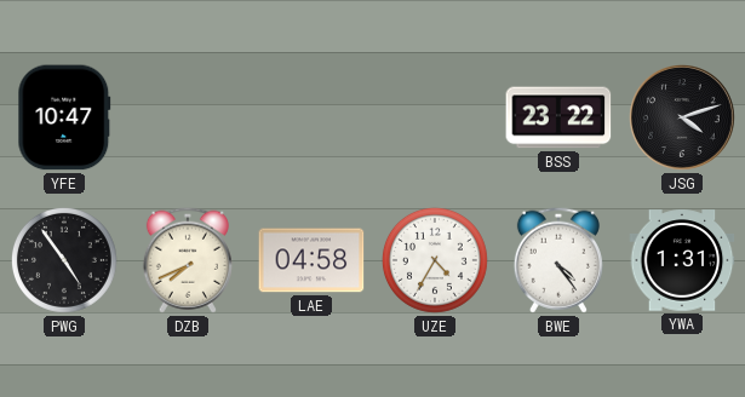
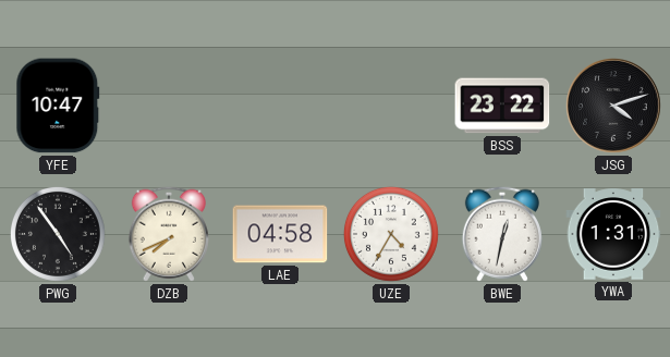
BWE: 4:24 -> 12:32 (502, 234)
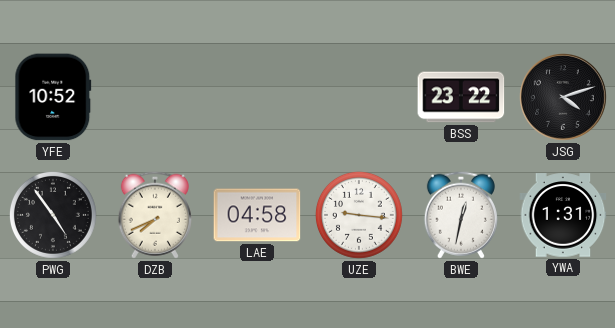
YFE: 10:47 -> 10:52 (53, 97)
UZE: 4:35 -> 9:16 (359, 215)
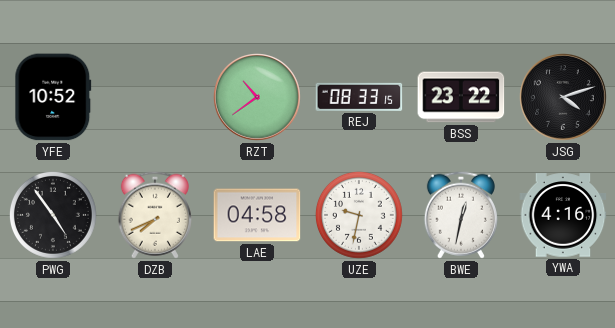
RZT: none -> 10:39 (258, 98)
REJ: none -> 08:33 (359, 97)
UZE: 9:16 -> 9:32 (359, 215)
YWA: 1:31 -> 4:16 (563, 215)
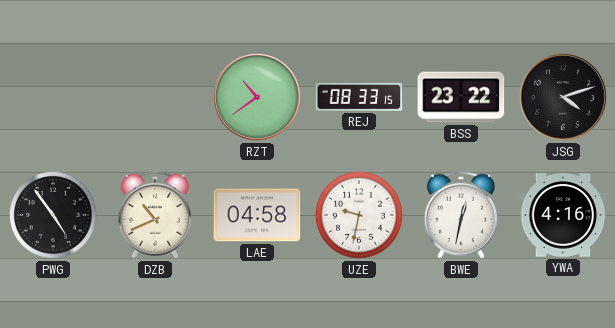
YFE: 10:52 -> none (53, 97)
DZB: 7:41 -> 10:41 (155, 215)
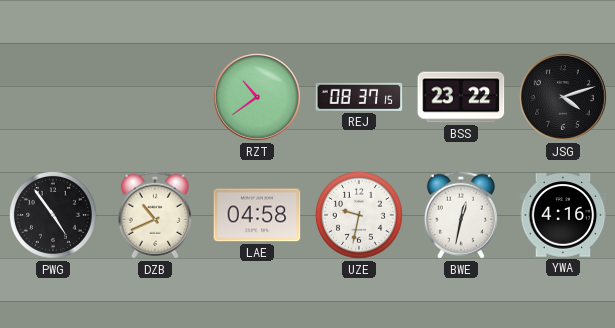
REJ: 08:33 -> 08:37 (359, 97)
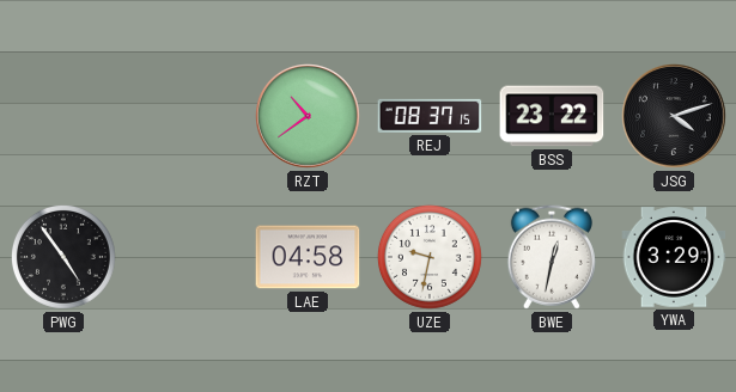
DZB: 10:41 -> none (155, 215)
YWA: 4:16 -> 3:29 (674, 257)
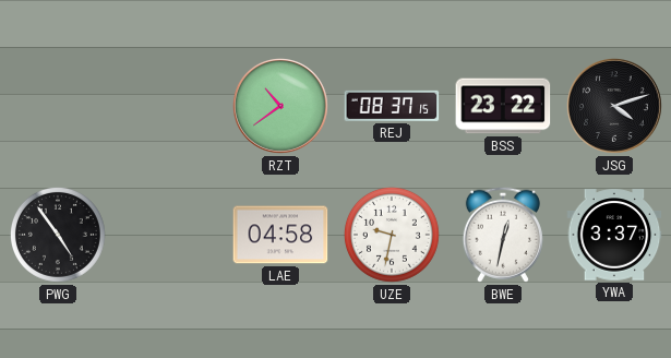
YWA: 3:29 -> 3:37 (614, 235)
